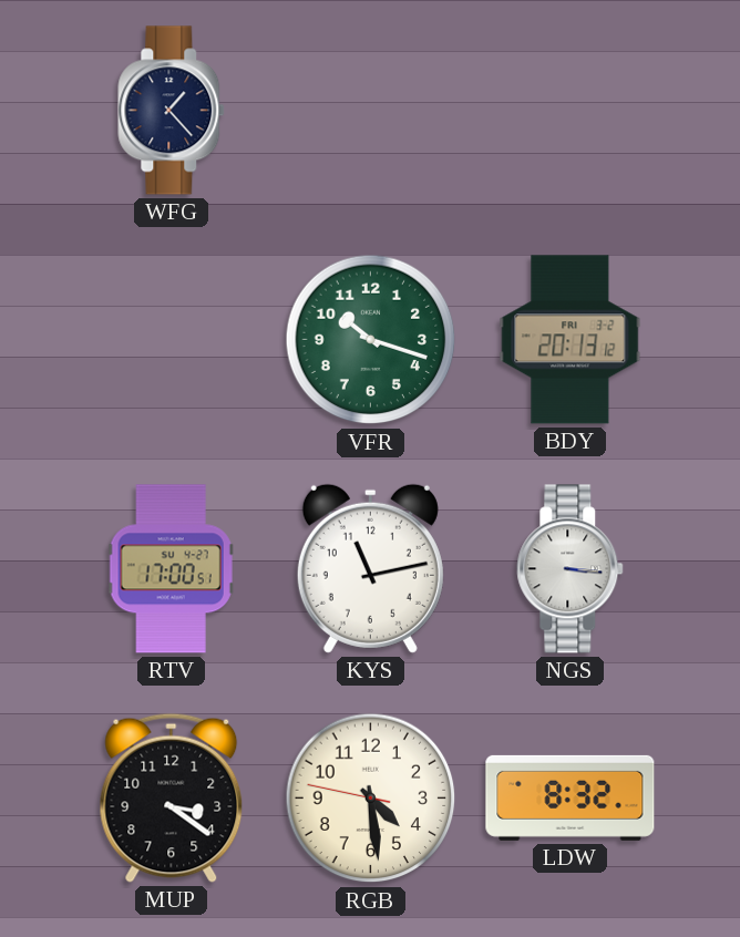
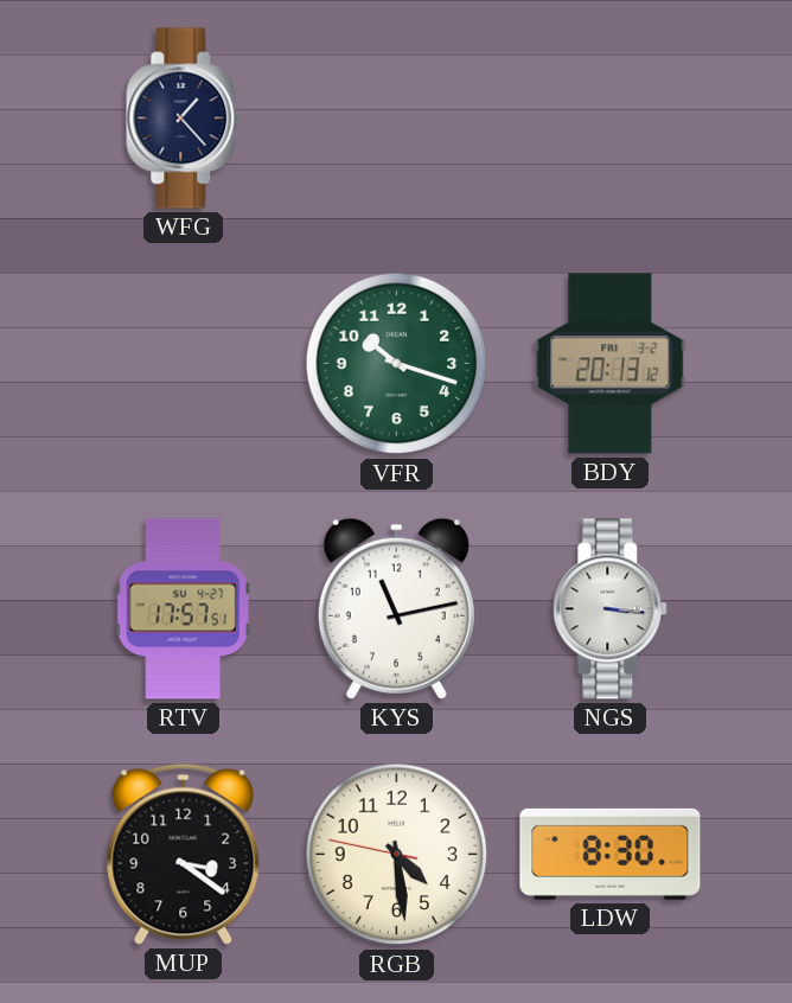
RTV: 17:00 -> 17:57 (183, 609)
LDW: 8:32 -> 8:30 (611, 854)
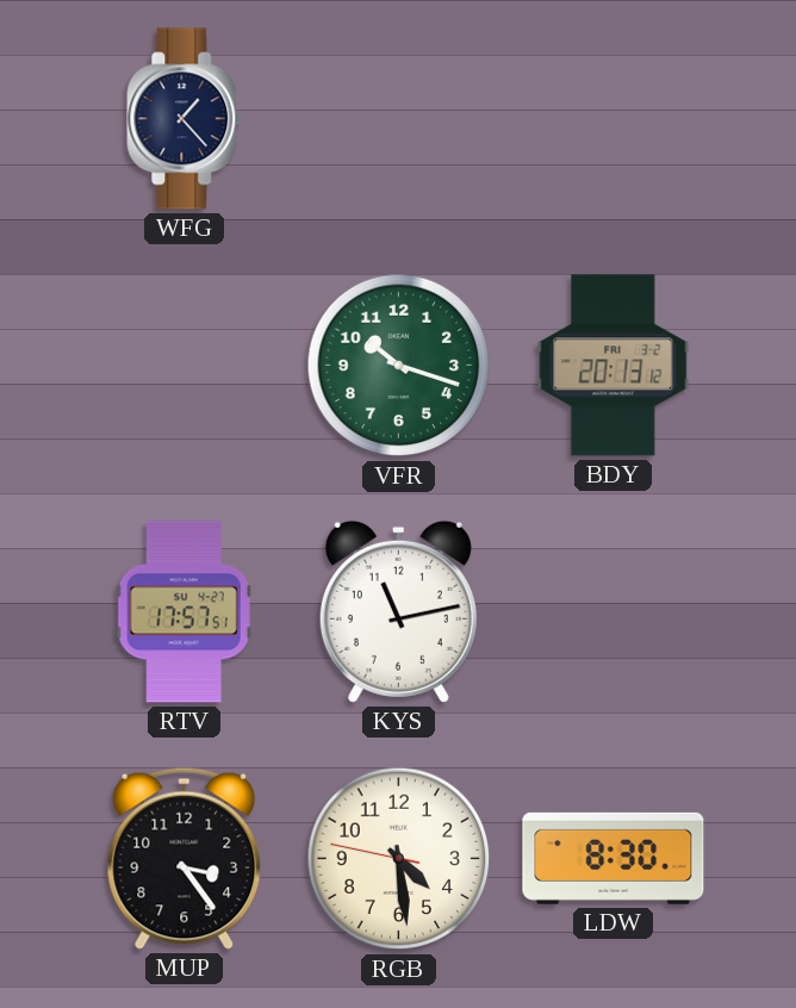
NGS: 3:16 -> none (611, 609)
MUP: 3:21 -> 3:24 (185, 858)
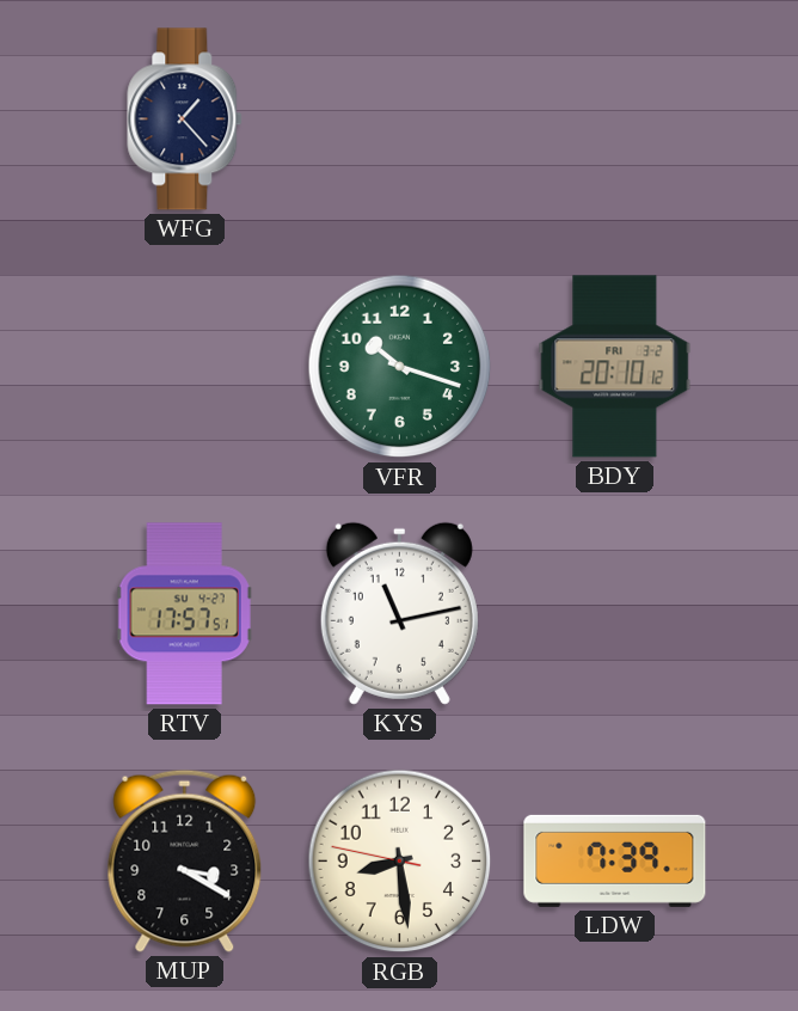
BDY: 20:13 -> 20:10 (615, 367)
MUP: 3:24 -> 3:20 (185, 860)
RGB: 4:28 -> 8:28 (400, 862)
LDW: 8:30 -> 7:39 (615, 860)
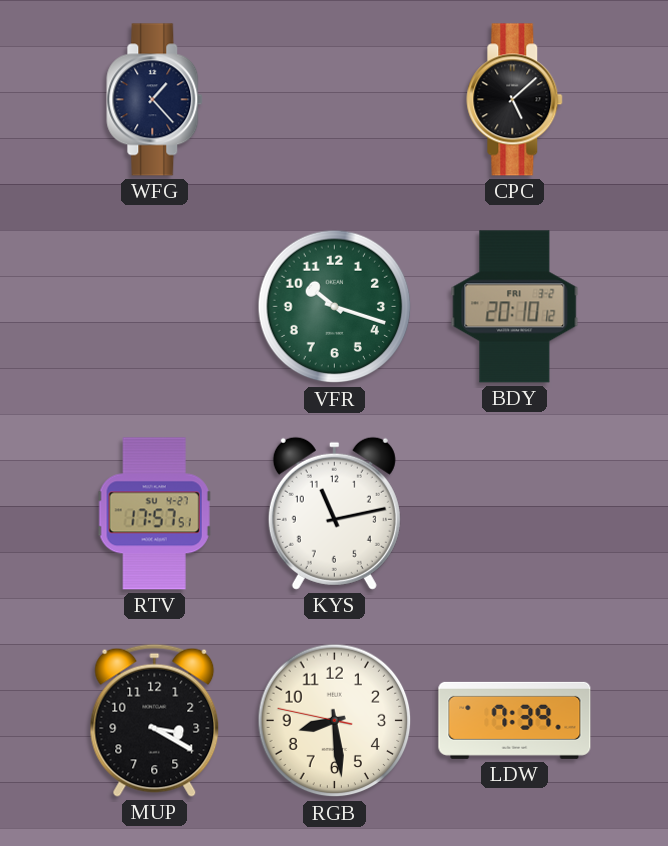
CPC: none -> 5:08 (515, 100)
